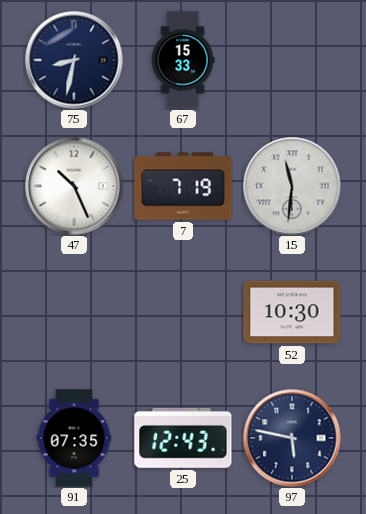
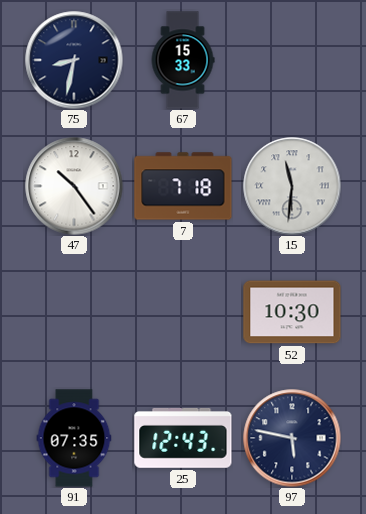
47: 10:26 -> 10:24 (74, 186)
7: 7:19 -> 7:18 (183, 186)
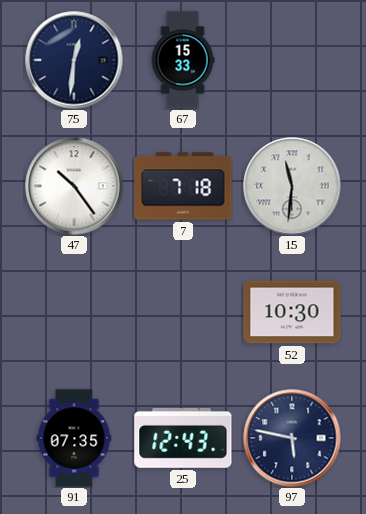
75: 8:32 -> 12:31 (74, 60)
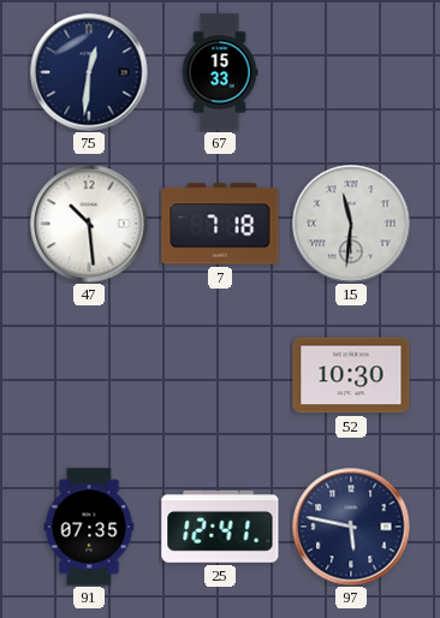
47: 10:24 -> 10:29 (89, 224)
25: 12:43 -> 12:41 (220, 527)
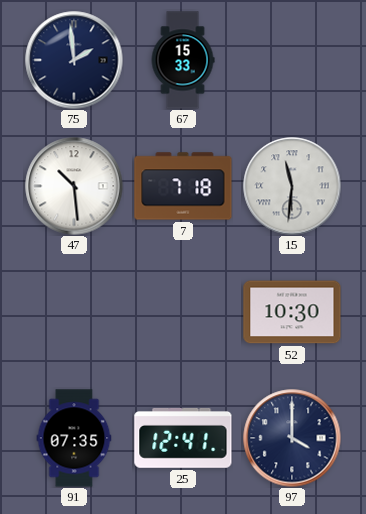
75: 12:31 -> 1:59 (74, 60)
97: 5:47 -> 4:00 (292, 438)
